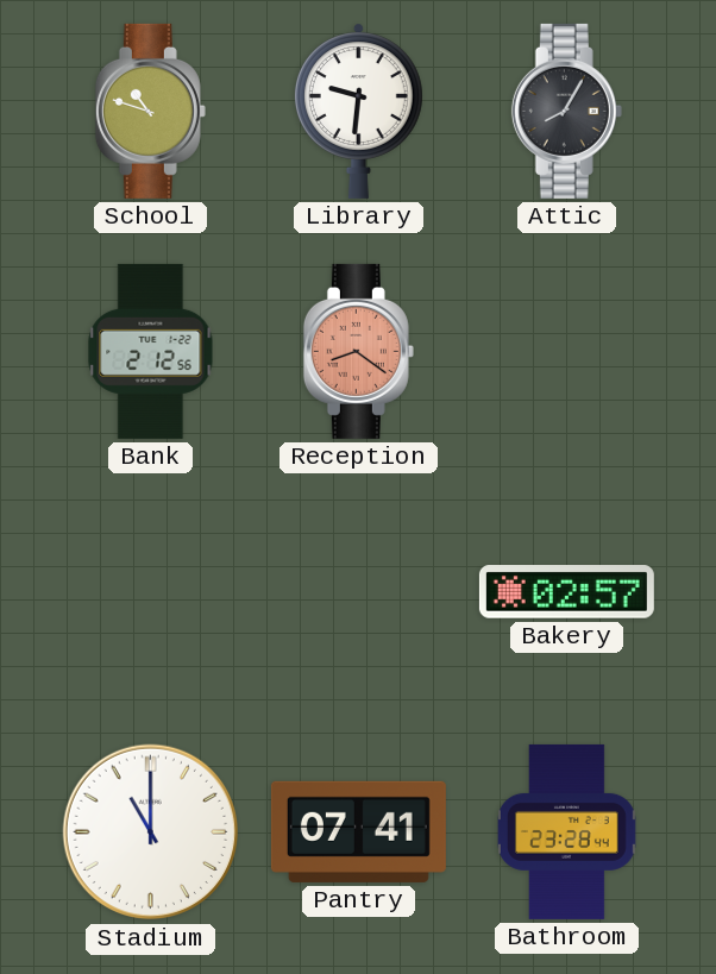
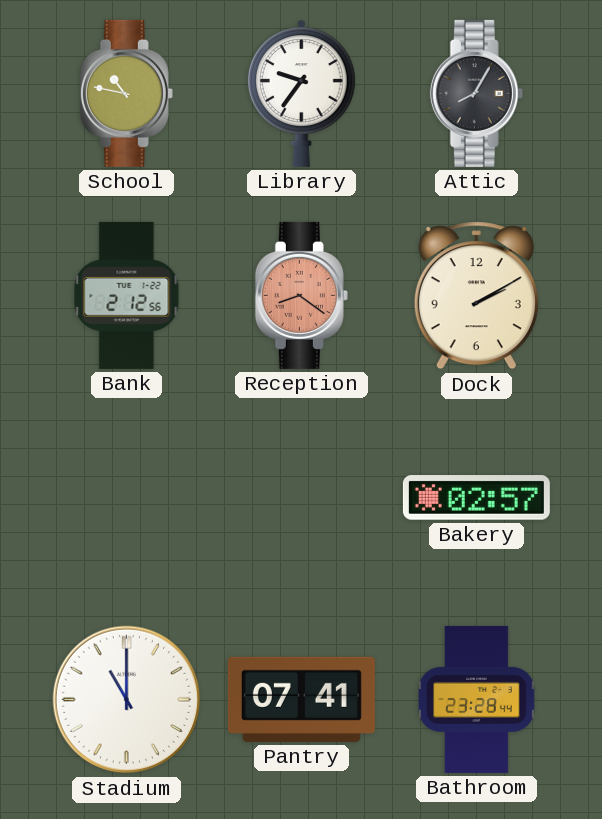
School: 10:48 -> 10:47 (126, 93)
Library: 9:31 -> 9:36 (301, 93)
Dock: none -> 2:10 (476, 296)
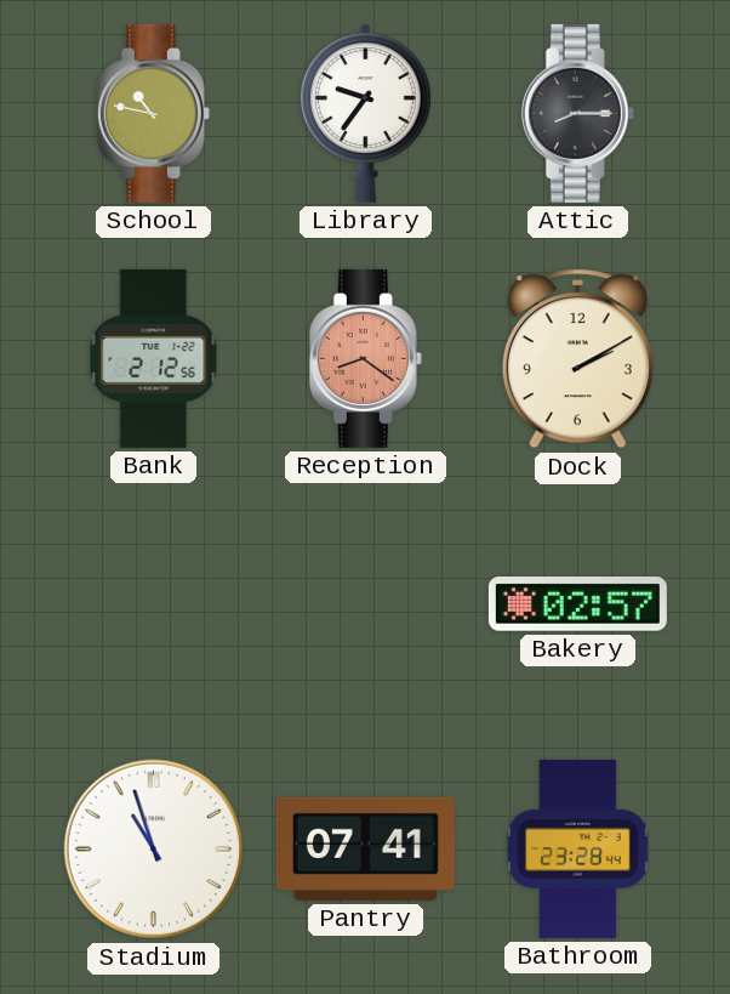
Attic: 8:05 -> 8:15 (577, 113)
Stadium: 11:00 -> 10:57 (154, 850)
